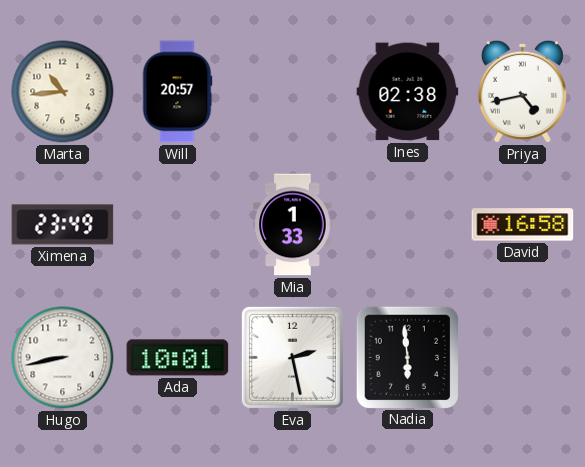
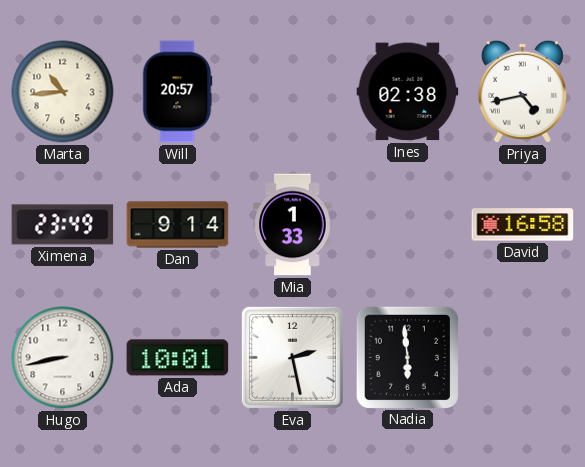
Dan: none -> 9:14 (178, 225)
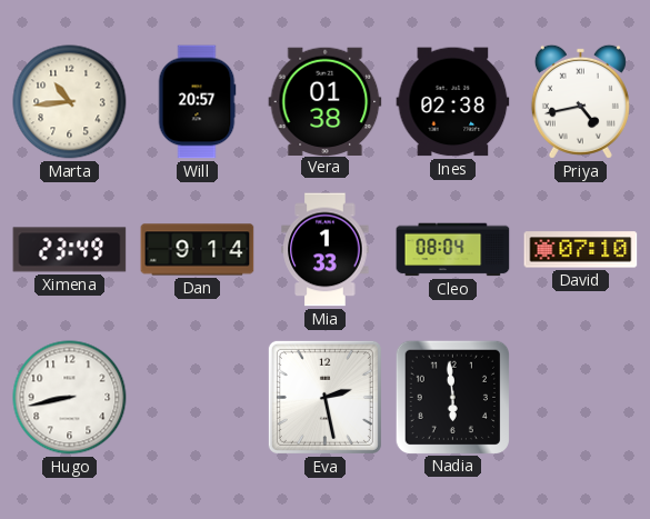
Vera: none -> 01:38 (326, 101)
Cleo: none -> 08:04 (453, 250)
David: 16:58 -> 07:10 (581, 250)
Ada: 10:01 -> none (178, 358)
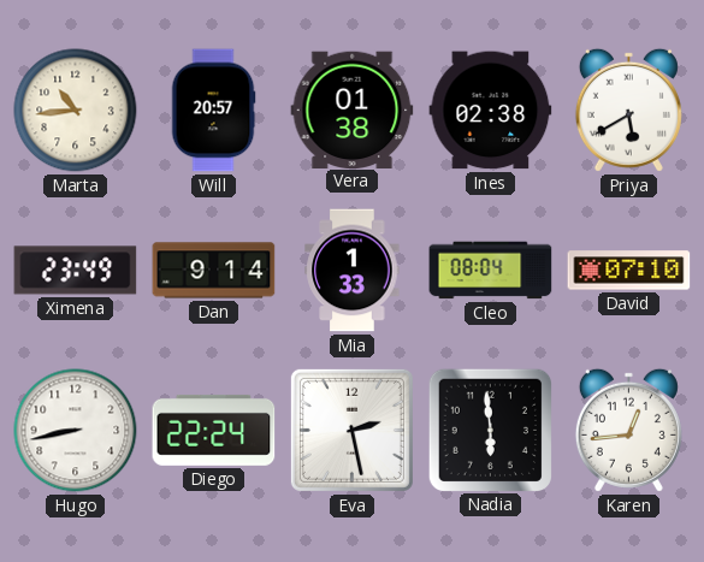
Priya: 4:43 -> 5:40 (628, 110)
Diego: none -> 22:24 (214, 430)
Karen: none -> 12:44 (628, 430)
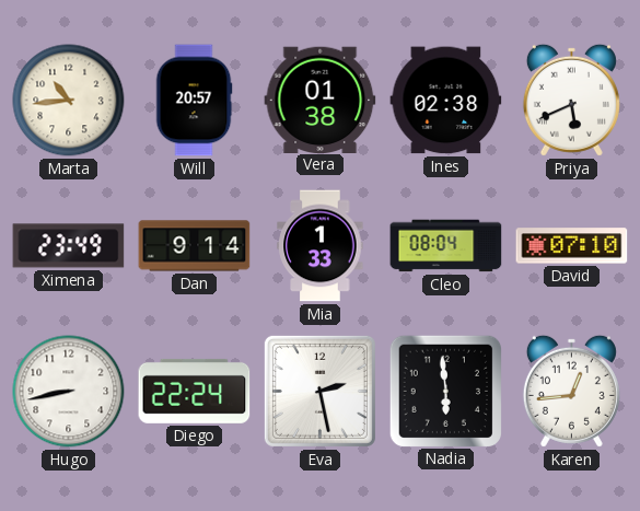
Priya: 5:40 -> 5:41 (571, 100)
